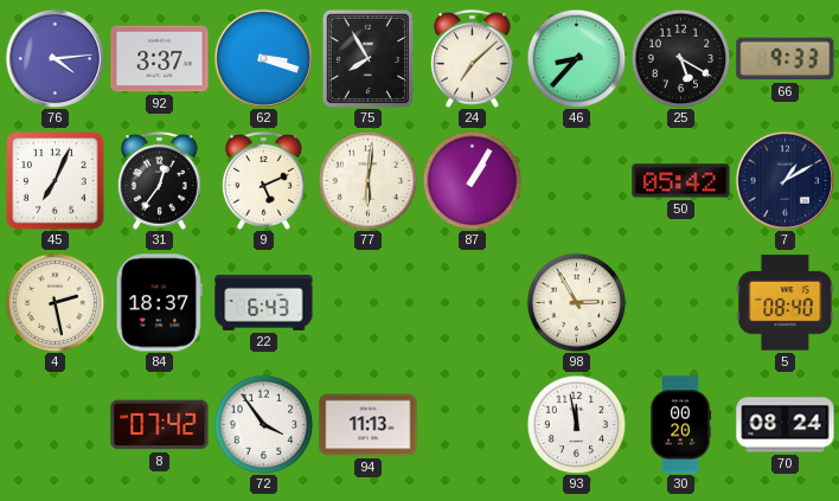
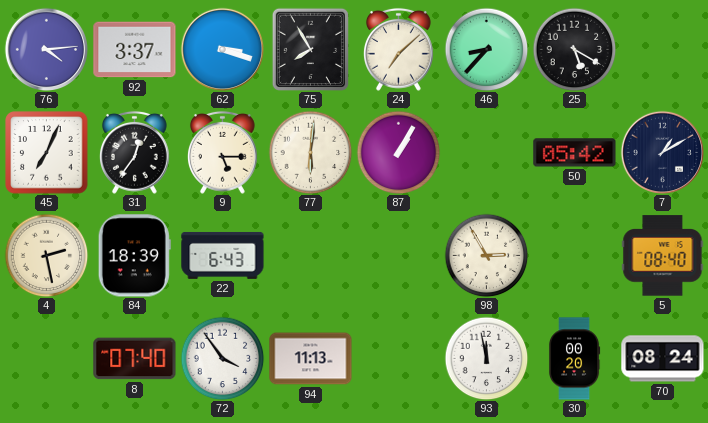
66: 9:33 -> none (786, 59)
9: 5:11 -> 5:15 (223, 152)
84: 18:37 -> 18:39 (134, 256)
8: 07:42 -> 07:40 (135, 359)
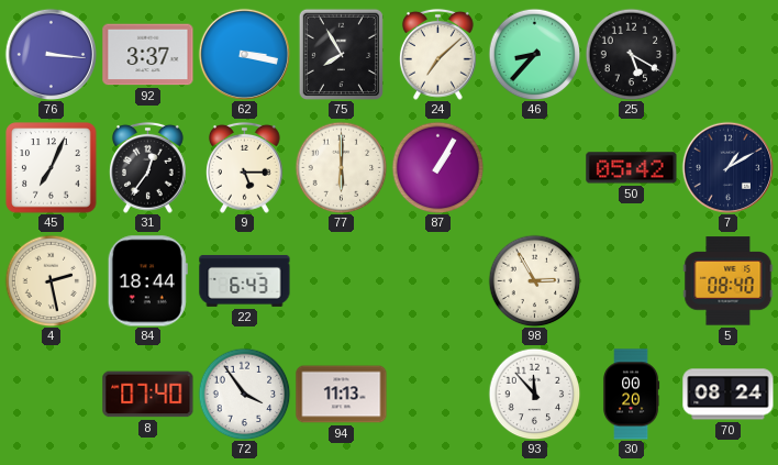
76: 4:14 -> 3:16 (51, 54)
62: 3:18 -> 3:17 (244, 54)
77: 6:01 -> 6:00 (341, 167)
84: 18:39 -> 18:44 (147, 281)
93: 11:58 -> 11:53 (534, 394)
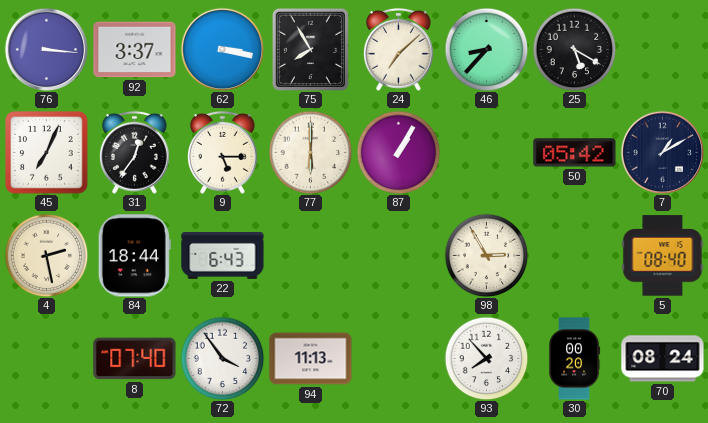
93: 11:53 -> 7:53 (486, 358)
